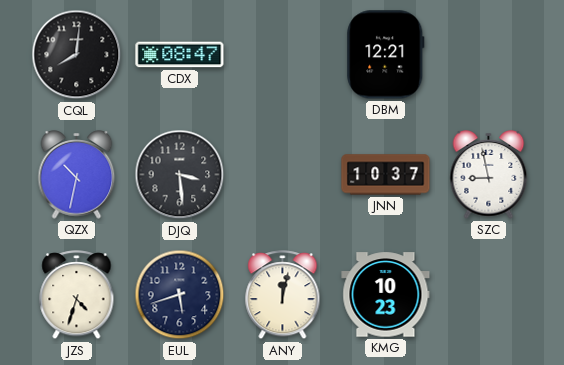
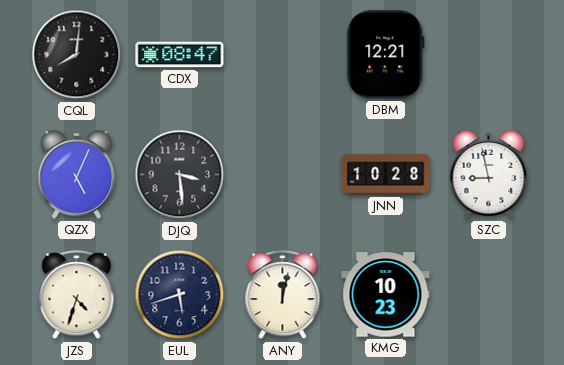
QZX: 10:32 -> 5:04 (77, 175)
JNN: 10:37 -> 10:28 (386, 175)
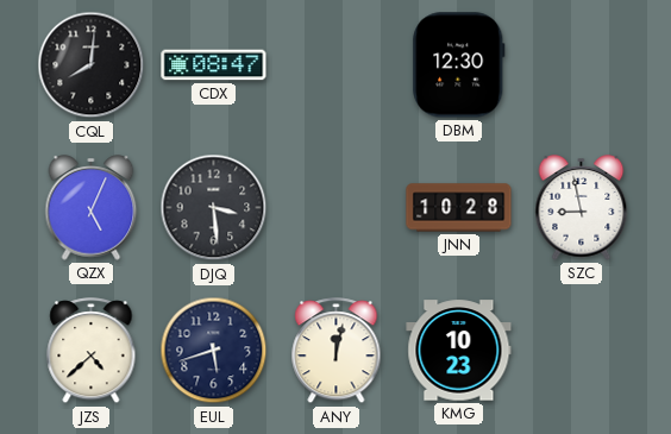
DBM: 12:21 -> 12:30 (459, 65)
JZS: 4:33 -> 4:38 (92, 351)
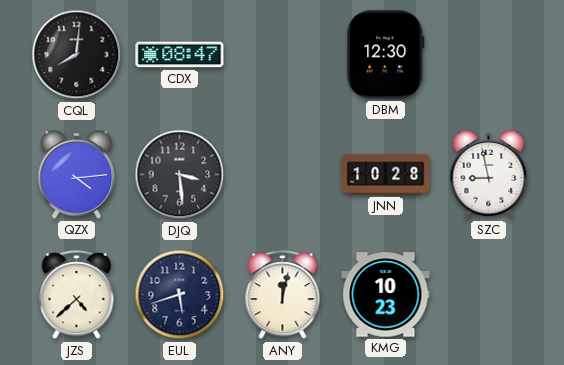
QZX: 5:04 -> 4:14 (77, 175)
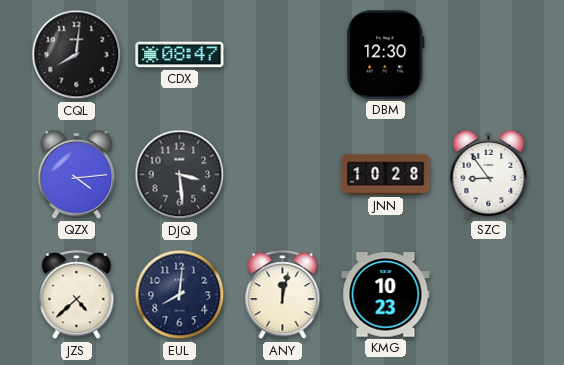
SZC: 8:58 -> 8:54 (489, 175)
EUL: 5:42 -> 8:01 (180, 295)
